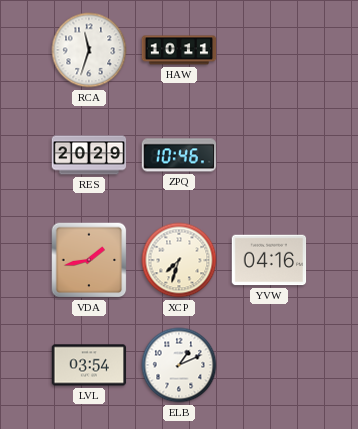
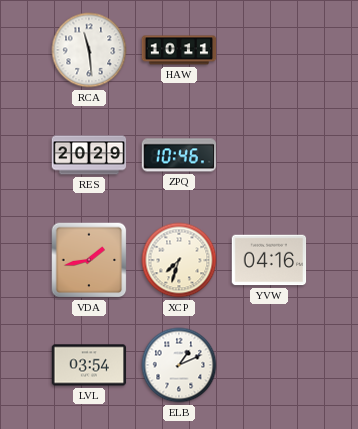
RCA: 11:33 -> 11:29 (89, 50)
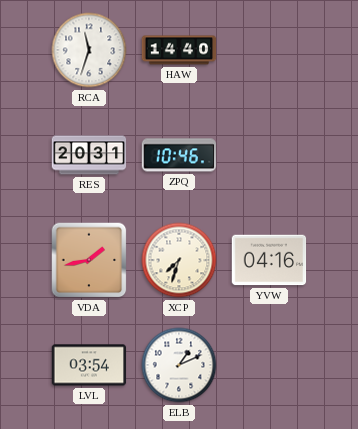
RCA: 11:29 -> 11:33 (89, 50)
HAW: 10:11 -> 14:40 (179, 50)
RES: 20:29 -> 20:31 (89, 155)
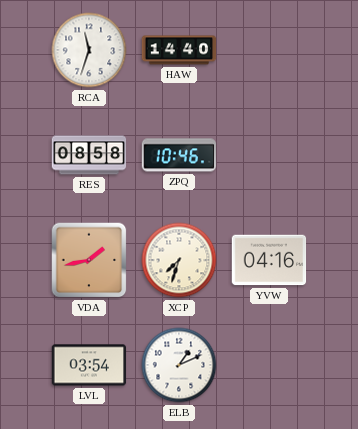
RES: 20:31 -> 08:58 (89, 155)
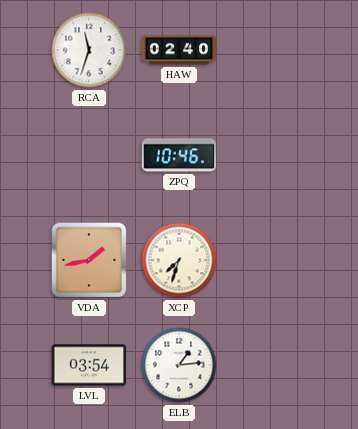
HAW: 14:40 -> 02:40 (179, 50)
RES: 08:58 -> none (89, 155)
YVW: 04:16 -> none (269, 260)
ELB: 1:11 -> 1:14 (179, 365)
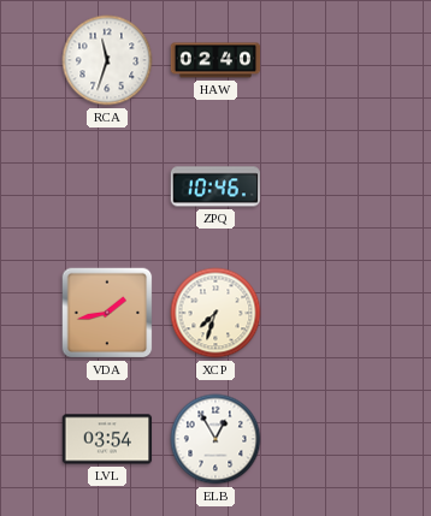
ELB: 1:14 -> 12:55 (215, 439)
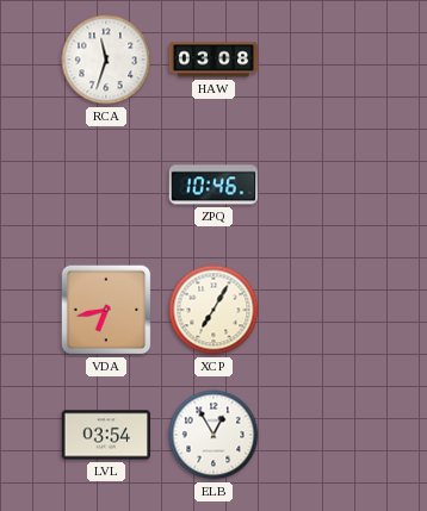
HAW: 02:40 -> 03:08 (213, 60)
VDA: 1:43 -> 6:43 (106, 310)
XCP: 7:33 -> 7:05 (213, 310)
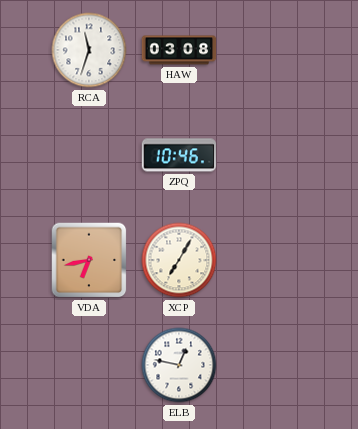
LVL: 03:54 -> none (106, 435)
ELB: 12:55 -> 12:47 (179, 365)
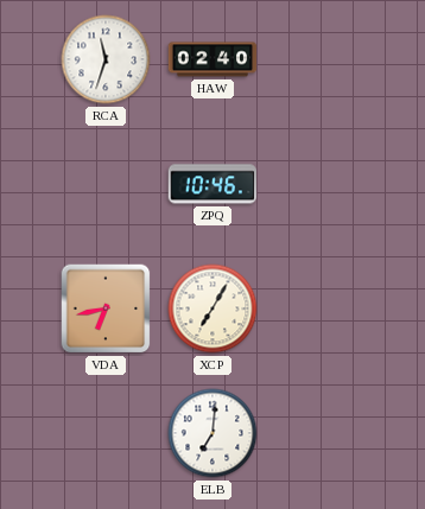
HAW: 03:08 -> 02:40 (213, 59)
ELB: 12:47 -> 7:01 (213, 433)
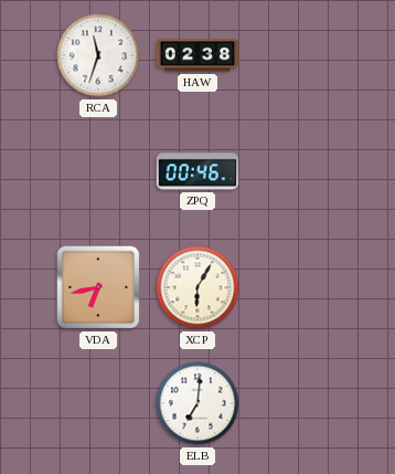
HAW: 02:40 -> 02:38 (197, 55)
ZPQ: 10:46 -> 00:46 (197, 171)
XCP: 7:05 -> 6:05 (197, 287)
